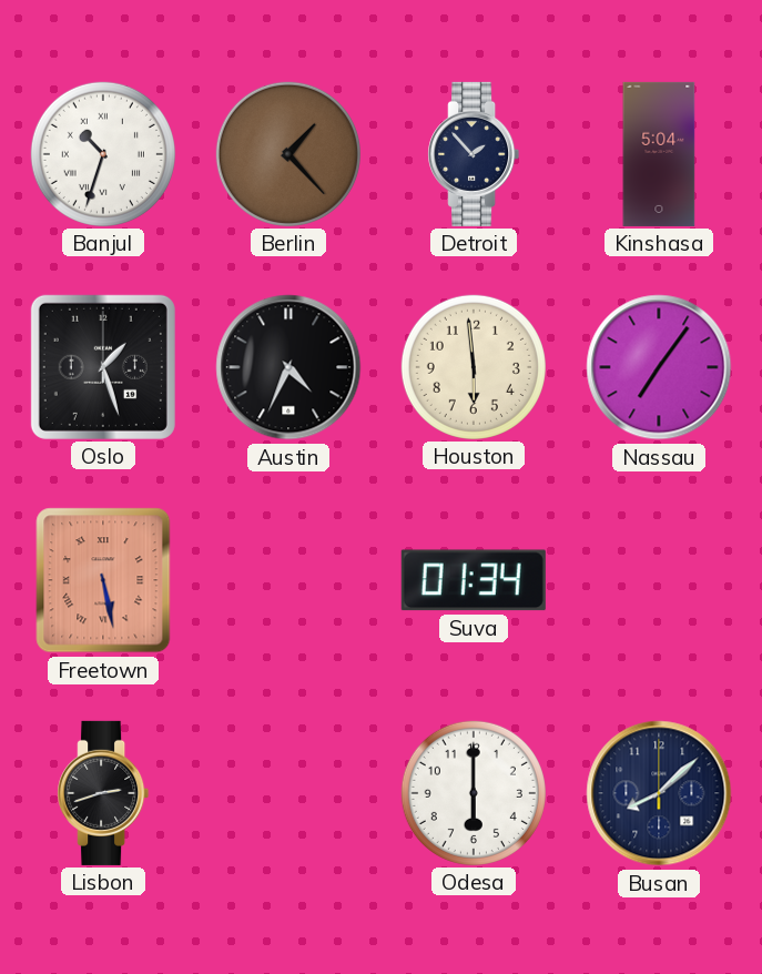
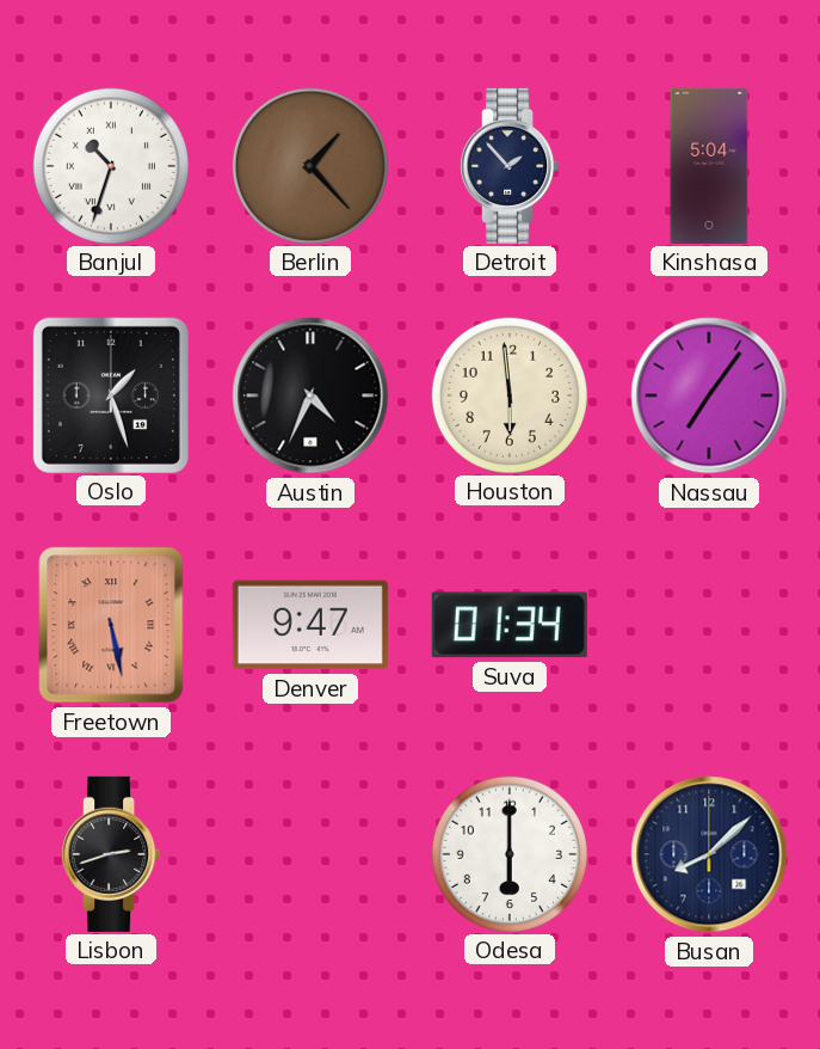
Denver: none -> 9:47 (310, 625)
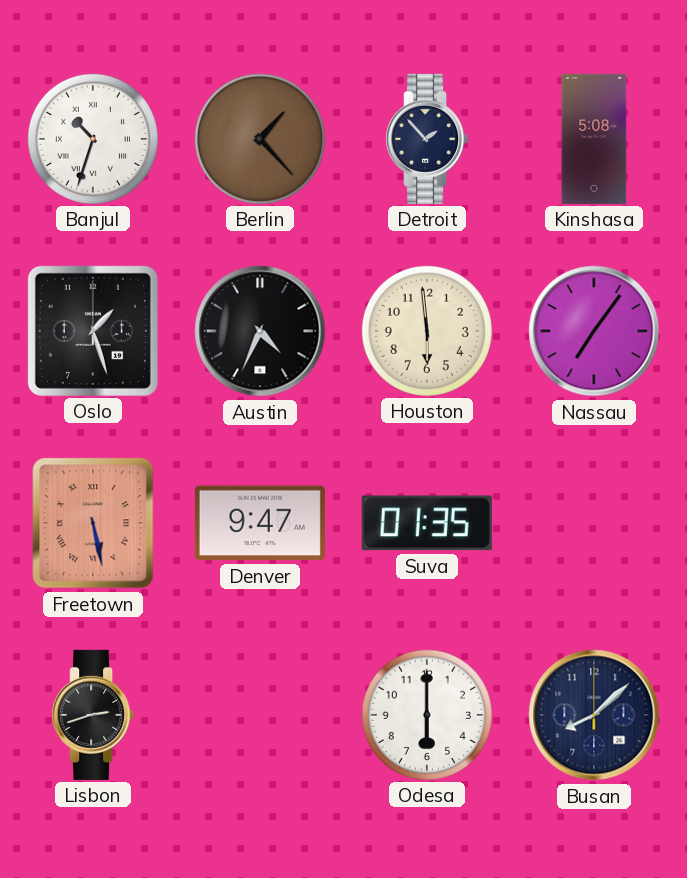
Kinshasa: 5:04 -> 5:08 (594, 139)
Suva: 01:34 -> 01:35 (427, 523)
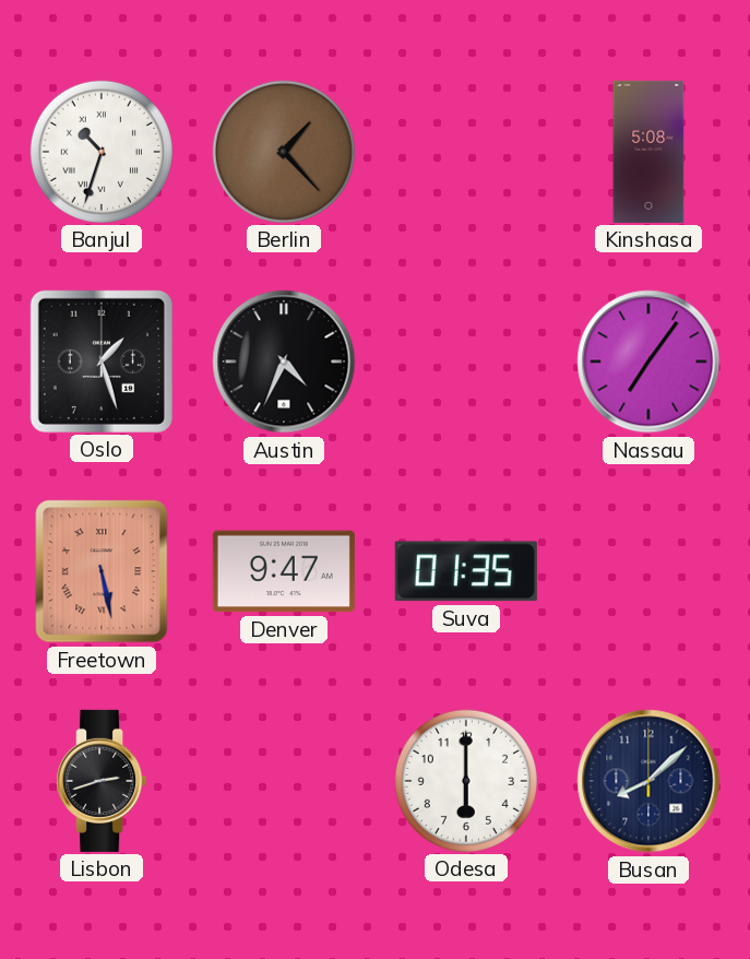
Detroit: 1:53 -> none (427, 139)
Houston: 5:59 -> none (427, 331)
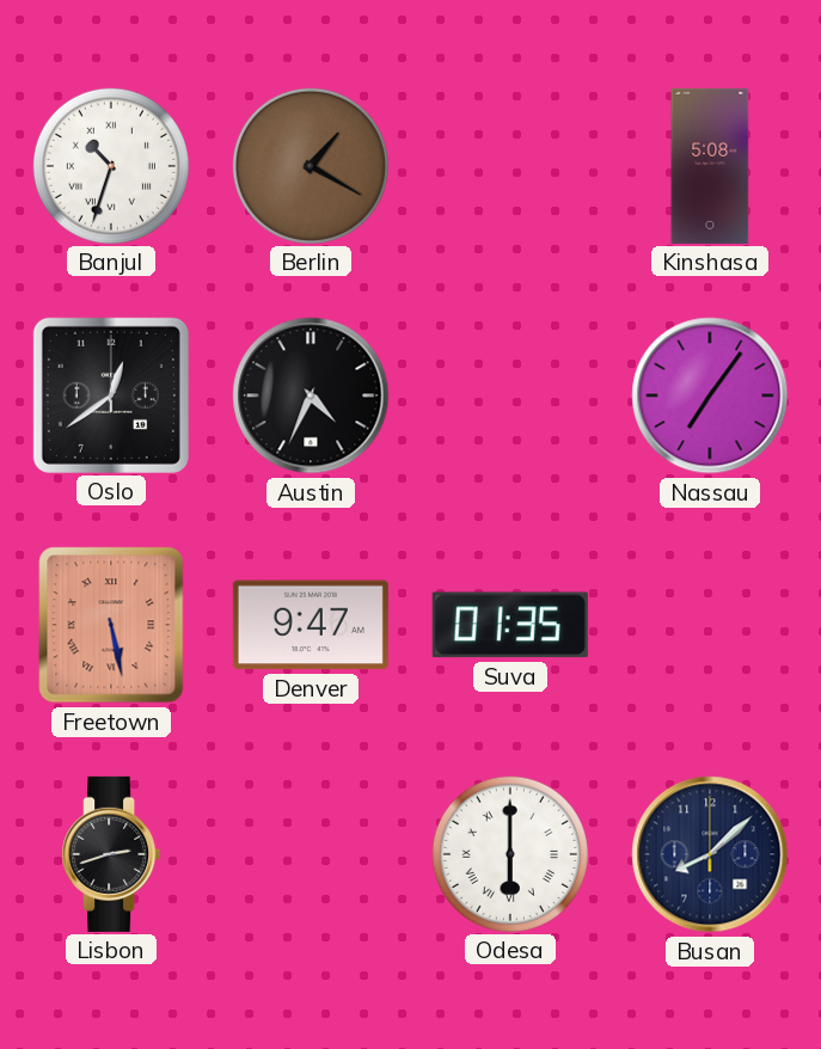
Berlin: 1:23 -> 1:20 (311, 166)
Oslo: 1:27 -> 12:39 (111, 395)
Odesa numerals: Arabic -> Roman (510, 854)
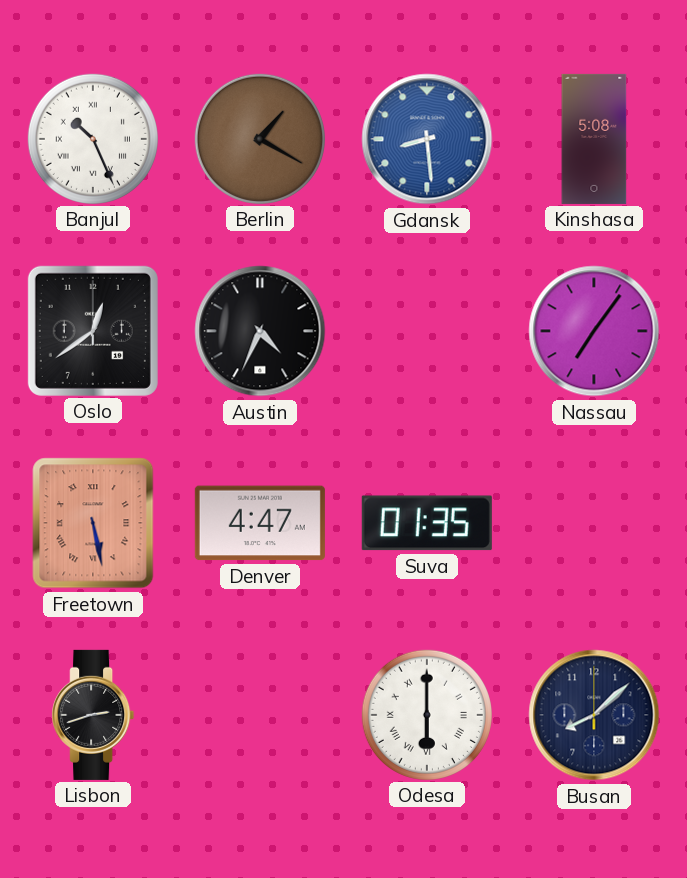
Banjul: 10:33 -> 10:26 (93, 139)
Gdansk: none -> 8:29 (427, 139)
Denver: 9:47 -> 4:47 (260, 523)
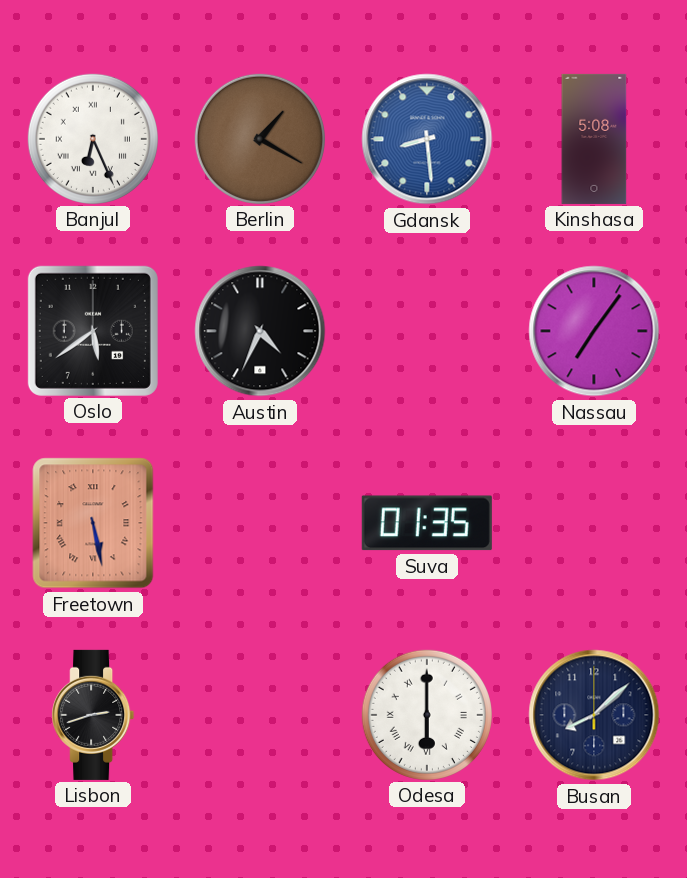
Banjul: 10:26 -> 6:26 (93, 139)
Oslo: 12:39 -> 5:39 (93, 331)
Denver: 4:47 -> none (260, 523)
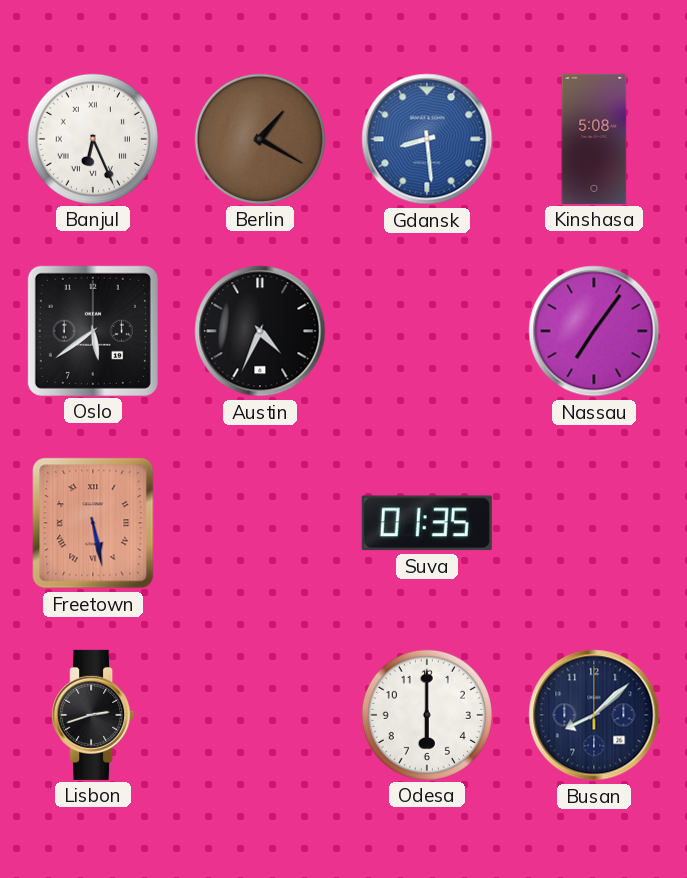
Odesa numerals: Roman -> Arabic (427, 715)
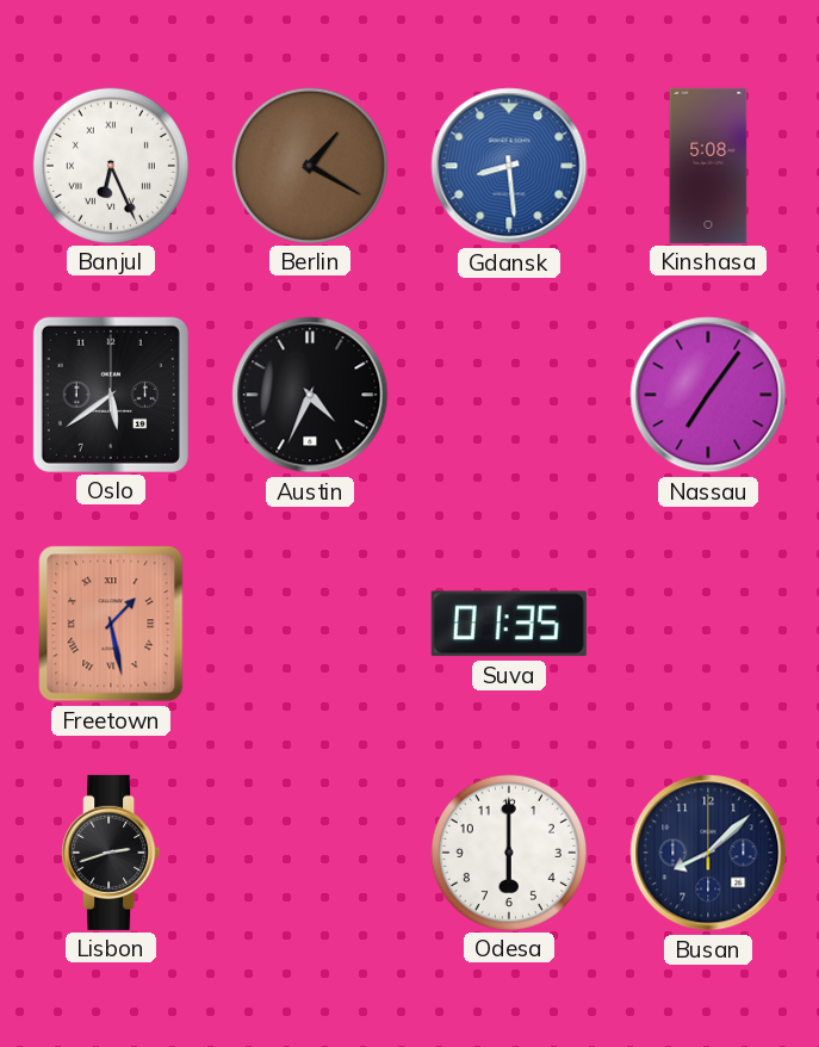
Freetown: 5:28 -> 1:28 (111, 624)
